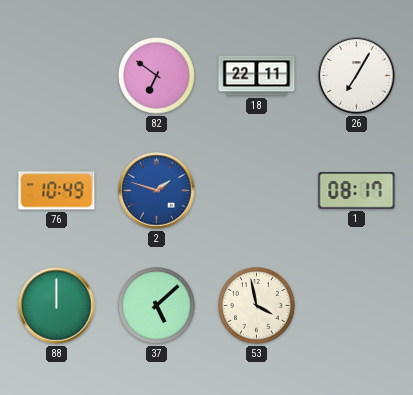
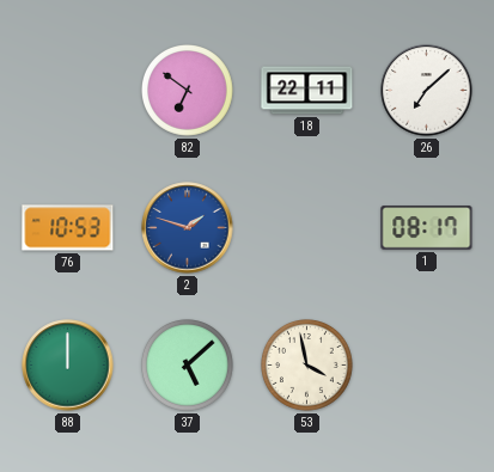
26: 7:05 -> 7:08 (427, 91)
76: 10:49 -> 10:53 (68, 228)
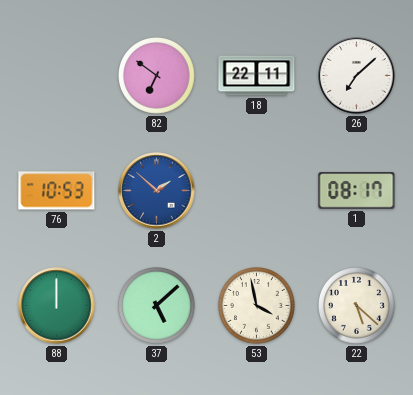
2: 1:48 -> 1:52 (157, 191)
22: none -> 5:22 (357, 306)
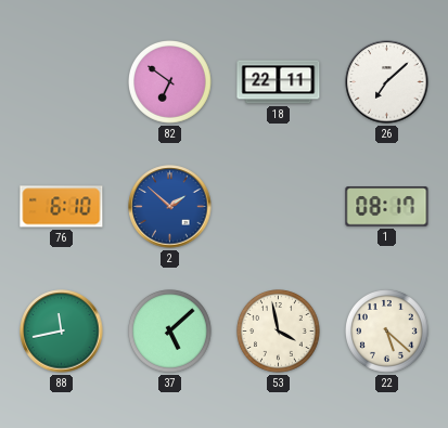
76: 10:53 -> 6:10 (62, 207)
88: 12:00 -> 11:43 (62, 332)
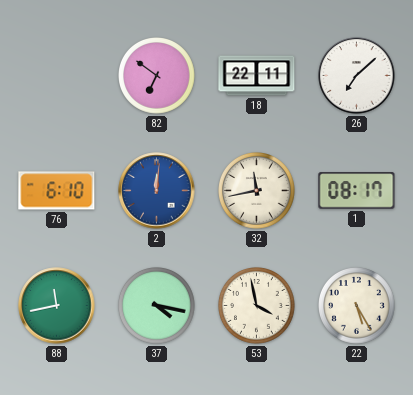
2: 1:52 -> 12:01 (157, 191)
32: none -> 11:43 (257, 191)
37: 5:08 -> 4:17 (157, 306)
22: 5:22 -> 5:25 (357, 306)
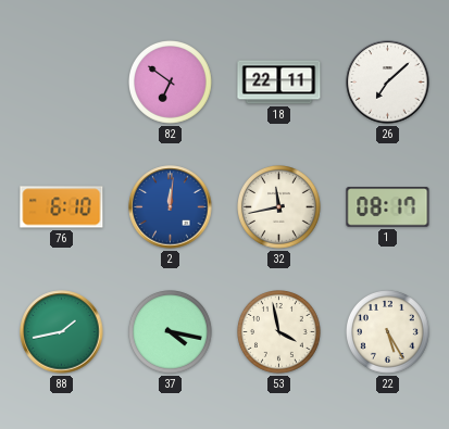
88: 11:43 -> 1:43 (62, 332)
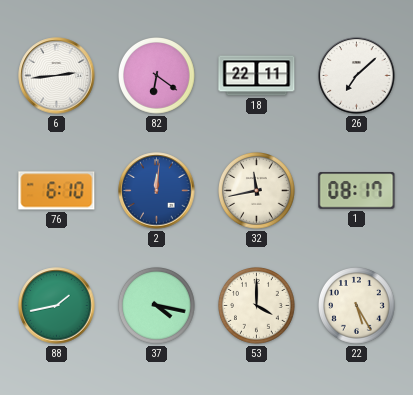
6: none -> 2:44 (57, 76)
82: 6:51 -> 6:21 (157, 76)
53: 3:58 -> 4:00 (257, 306)
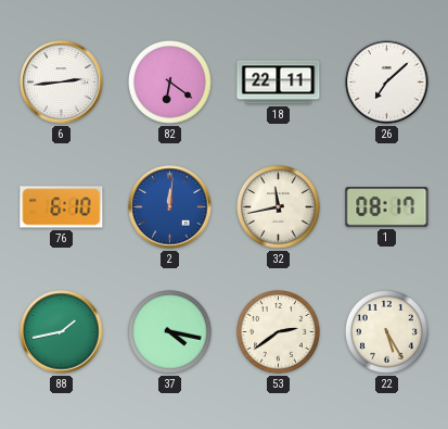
53: 4:00 -> 2:39 (279, 332)
